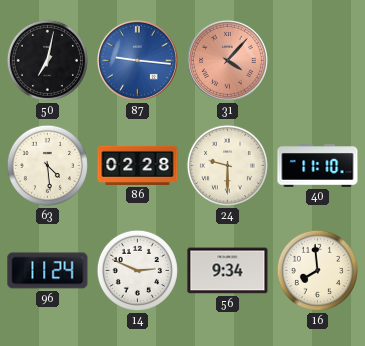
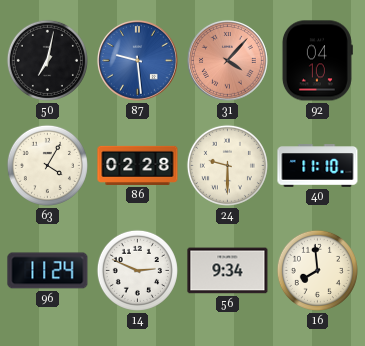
87: 9:16 -> 9:29 (137, 60)
92: none -> 04:10 (317, 61)
63: 4:29 -> 4:05 (47, 165)
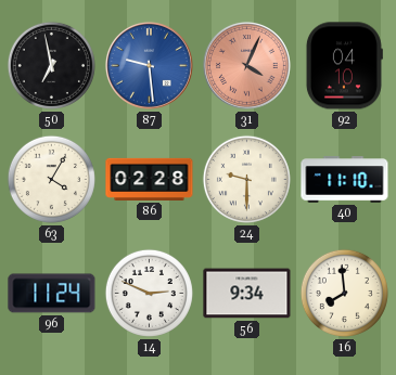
50: 7:02 -> 6:58 (51, 65)
31: 4:07 -> 4:04 (246, 65)
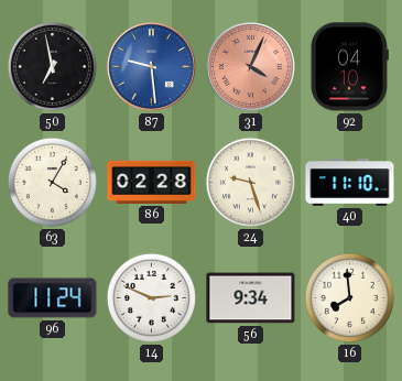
24: 9:30 -> 9:27 (250, 182)
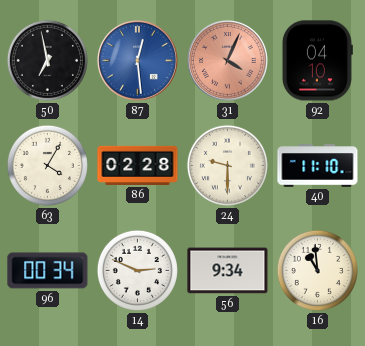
87: 9:29 -> 12:29 (137, 60)
24: 9:27 -> 9:30 (227, 165)
96: 11:24 -> 00:34 (48, 271)
16: 7:59 -> 10:59 (317, 270)
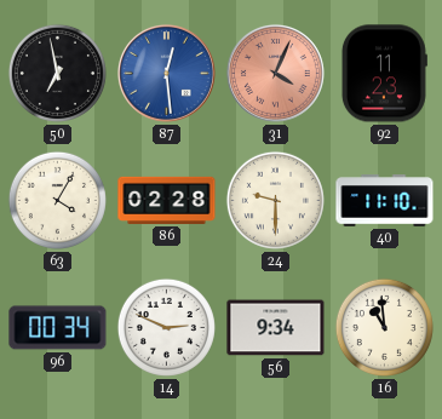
92: 04:10 -> 11:23 (384, 74)
